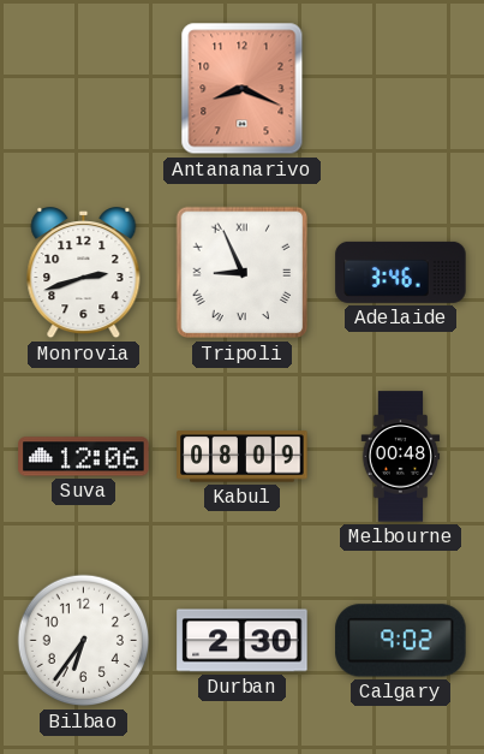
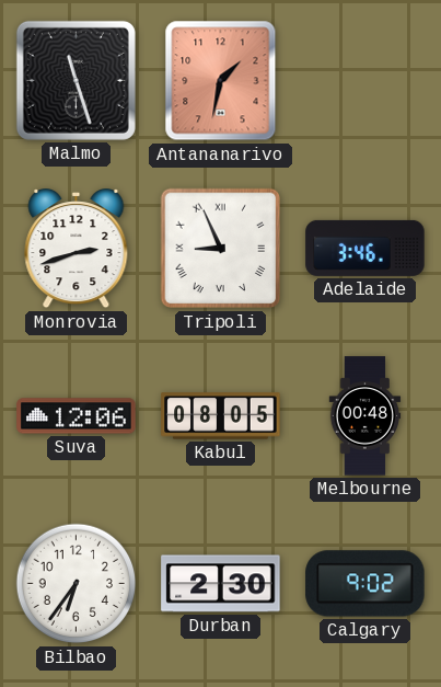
Malmo: none -> 11:27 (76, 80)
Antananarivo: 8:19 -> 1:32 (221, 81)
Kabul: 08:09 -> 08:05 (221, 416)
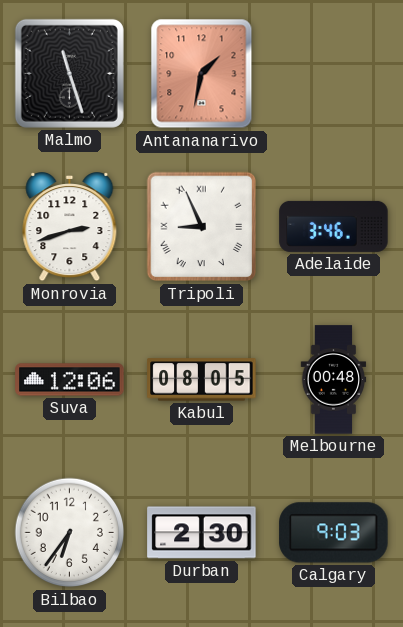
Calgary: 9:02 -> 9:03 (334, 533)
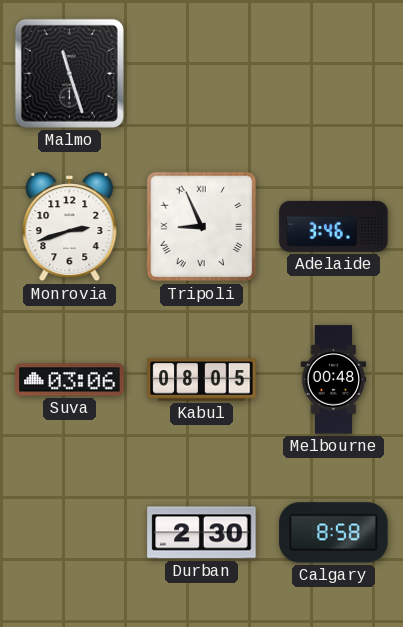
Antananarivo: 1:32 -> none (202, 74)
Suva: 12:06 -> 03:06 (70, 380)
Bilbao: 6:36 -> none (70, 533)
Calgary: 9:03 -> 8:58 (334, 533)
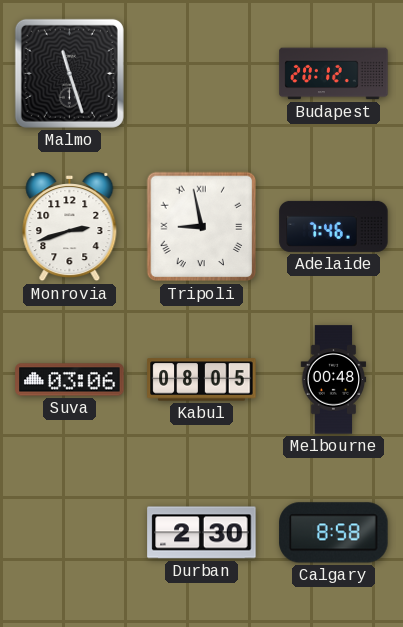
Budapest: none -> 20:12 (334, 74)
Tripoli: 8:56 -> 8:58 (202, 227)
Adelaide: 3:46 -> 7:46 (334, 226)
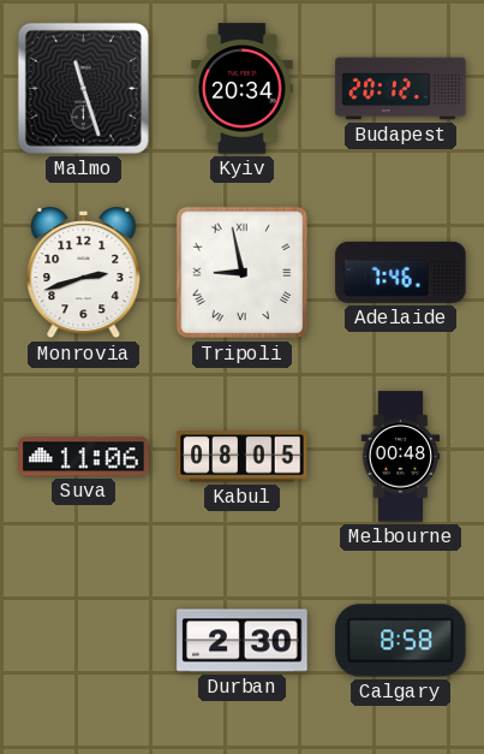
Kyiv: none -> 20:34 (243, 89)
Suva: 03:06 -> 11:06 (84, 457)
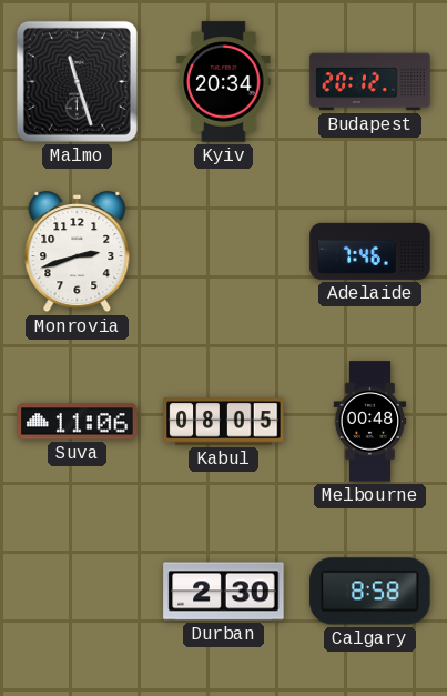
Tripoli: 8:58 -> none (243, 273)
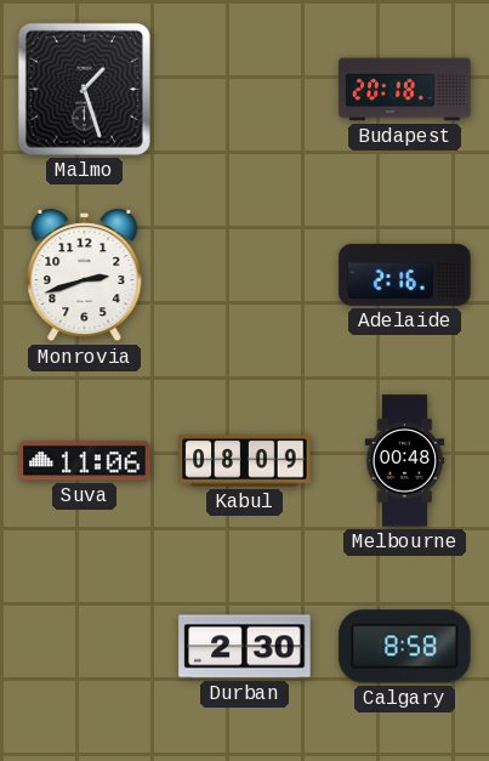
Malmo: 11:27 -> 1:27 (84, 89)
Kyiv: 20:34 -> none (224, 82)
Budapest: 20:12 -> 20:18 (405, 90)
Adelaide: 7:46 -> 2:16 (405, 274)
Kabul: 08:05 -> 08:09 (245, 461)
